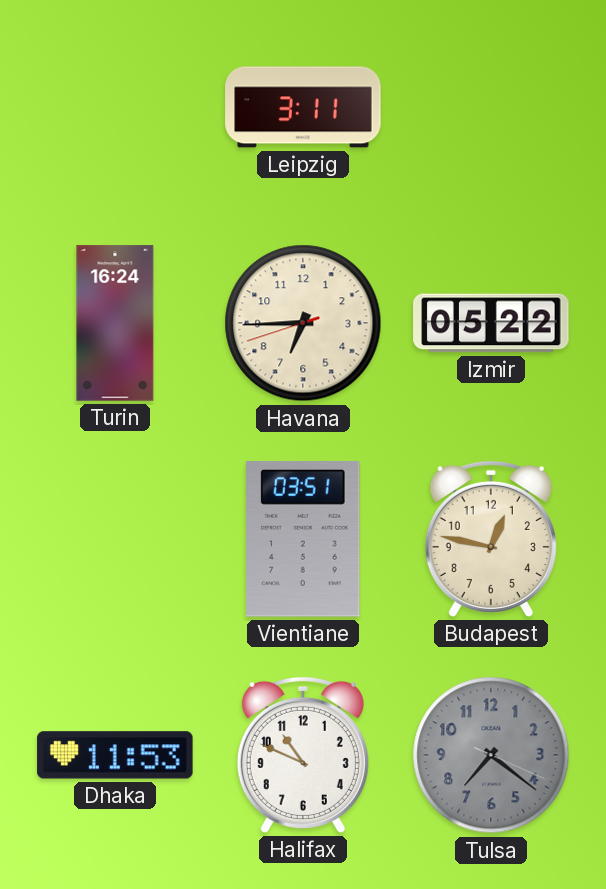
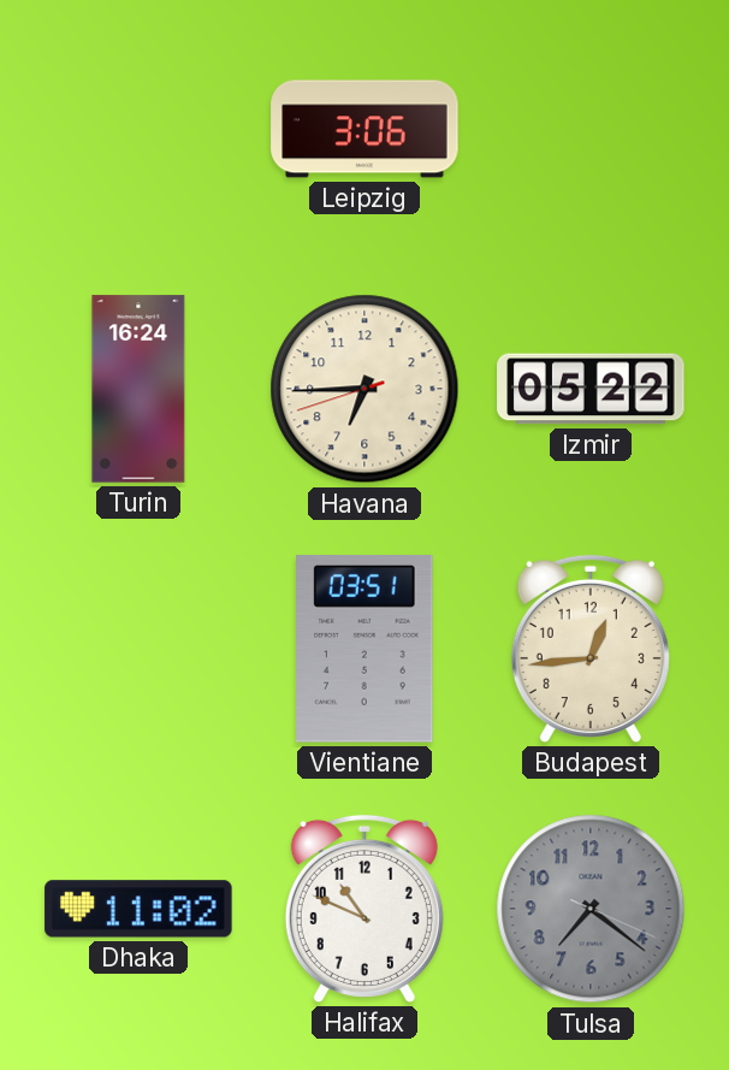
Leipzig: 3:11 -> 3:06 (364, 129)
Budapest: 12:47 -> 12:44 (591, 649)
Dhaka: 11:53 -> 11:02 (138, 909)
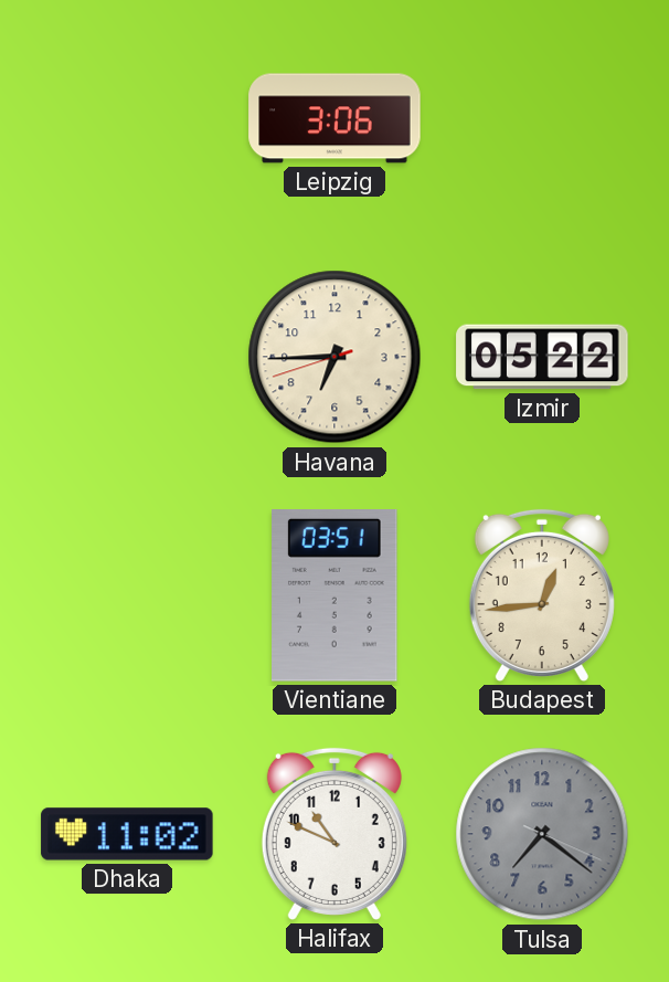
Turin: 16:24 -> none (138, 389)
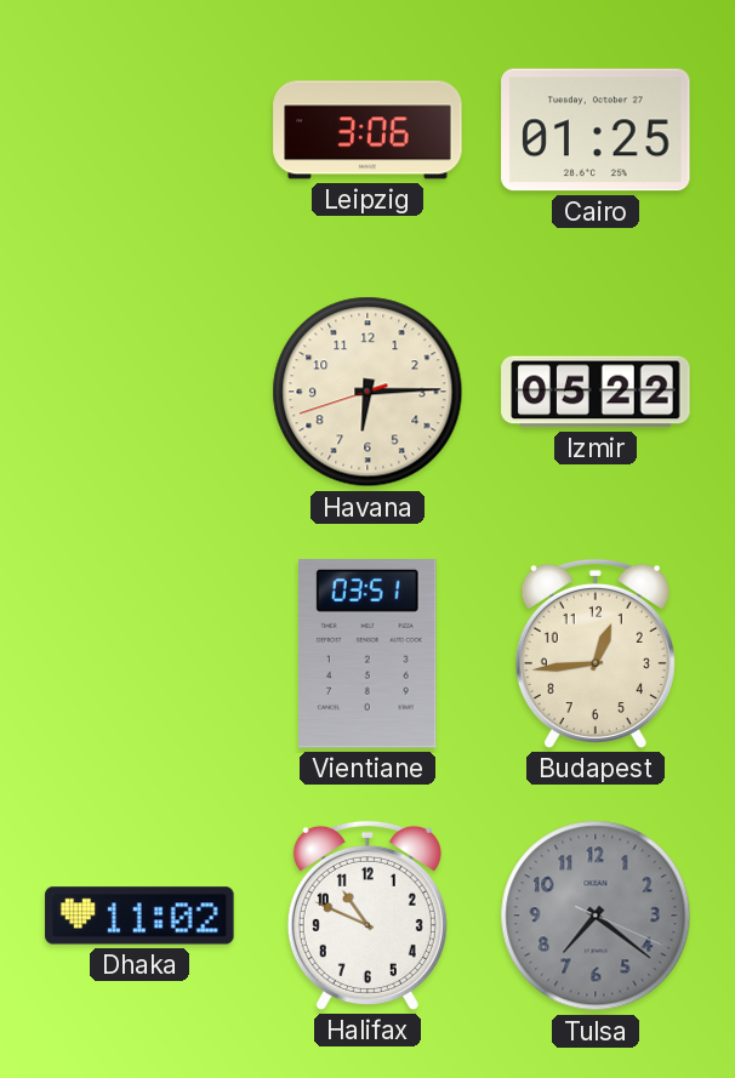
Cairo: none -> 01:25 (596, 130)
Havana: 6:44 -> 6:14 (367, 392)
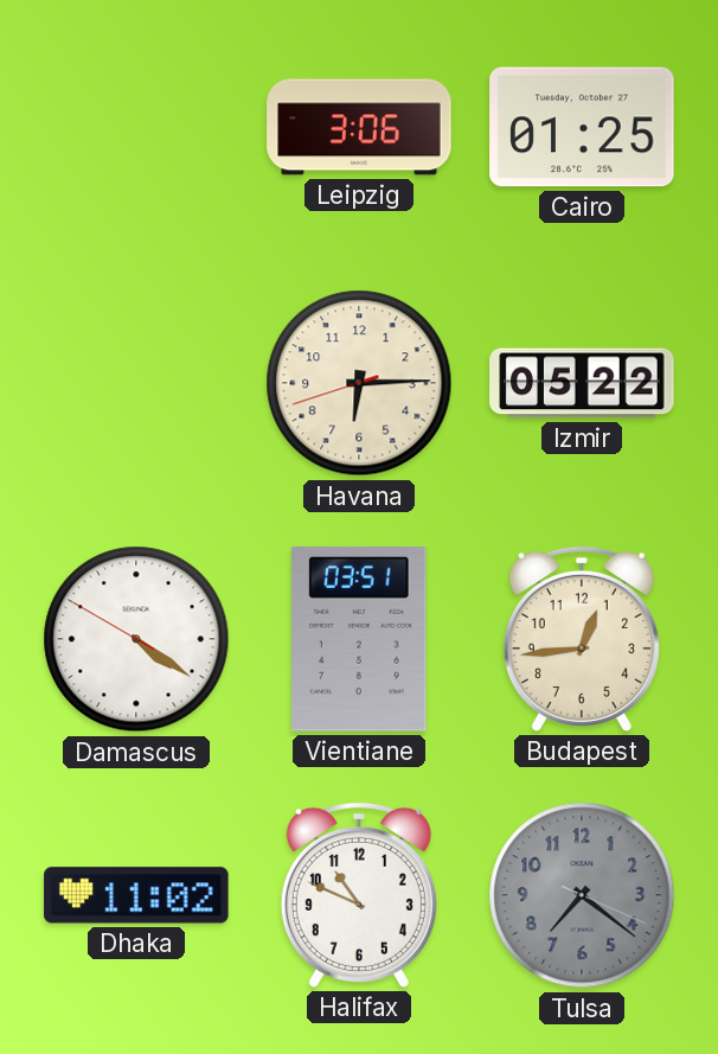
Damascus: none -> 4:20 (136, 639)
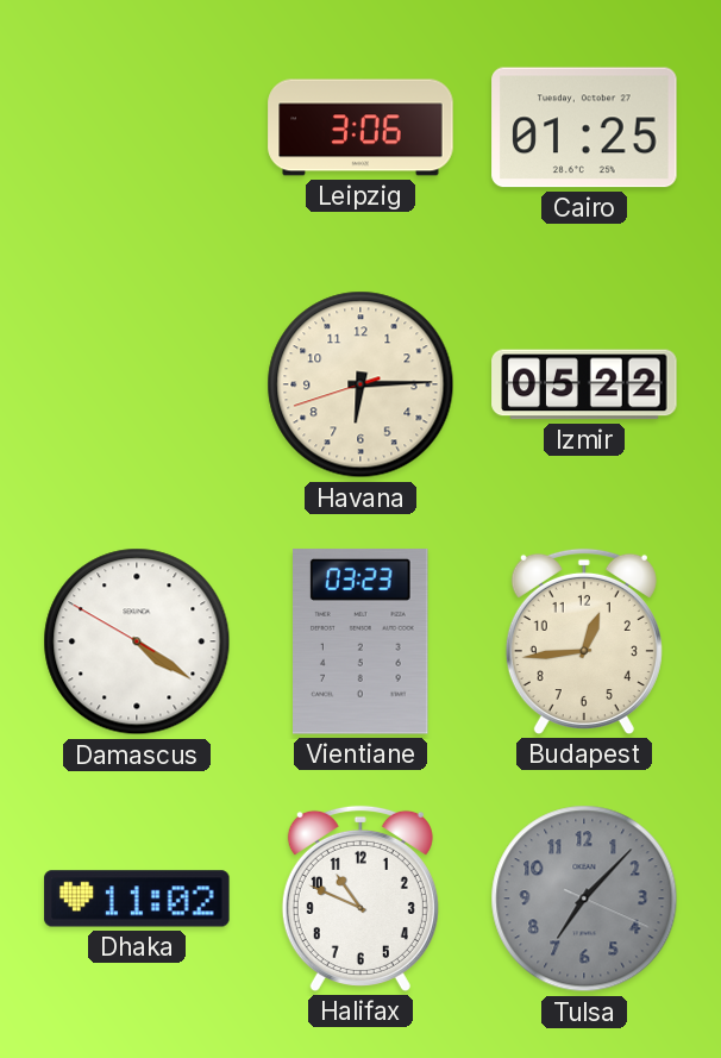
Vientiane: 03:51 -> 03:23 (362, 643)
Tulsa: 7:21 -> 7:07 (584, 899)
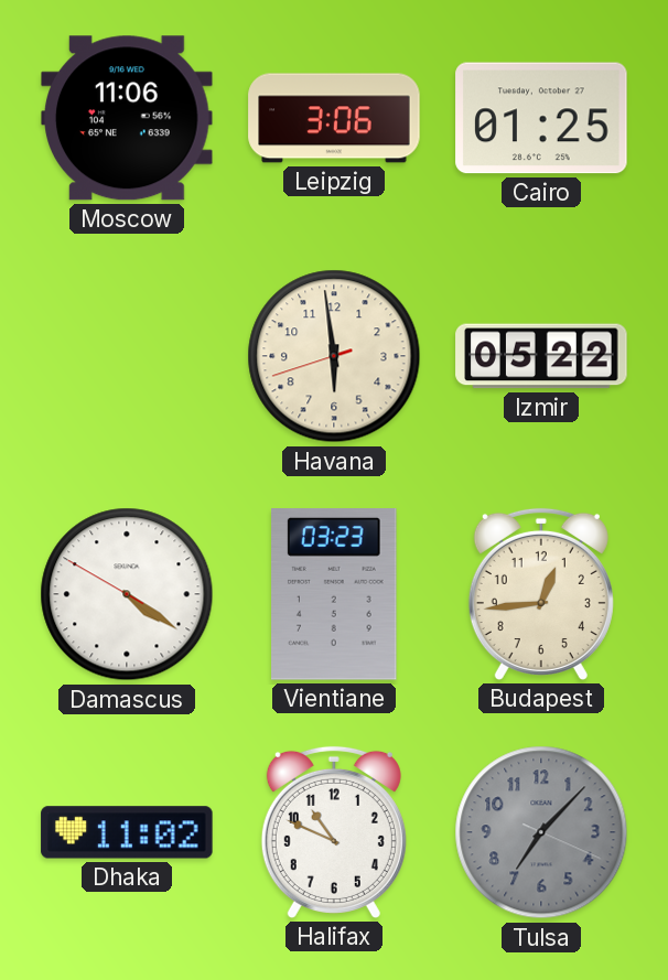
Moscow: none -> 11:06 (127, 118)
Havana: 6:14 -> 5:58 (334, 356)
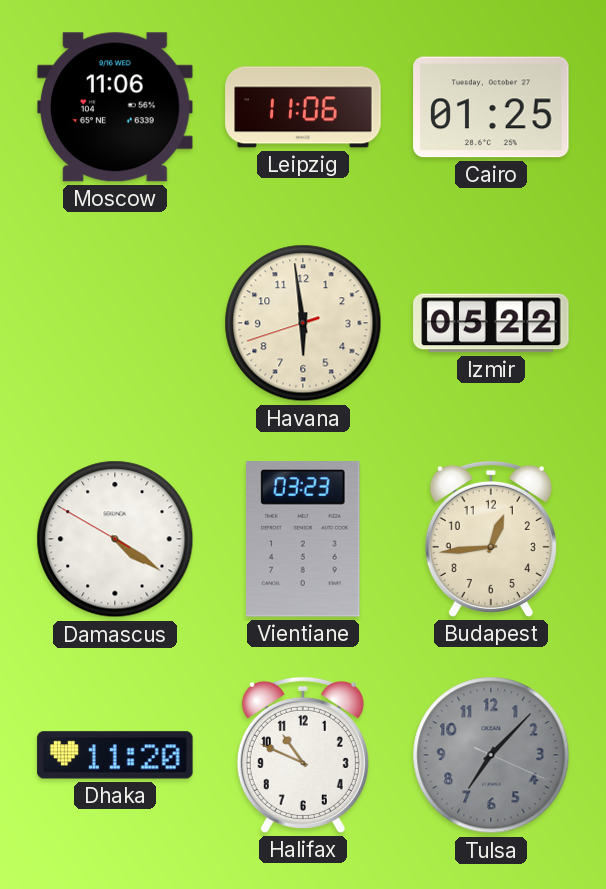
Leipzig: 3:06 -> 11:06 (303, 107)
Dhaka: 11:02 -> 11:20 (115, 755)
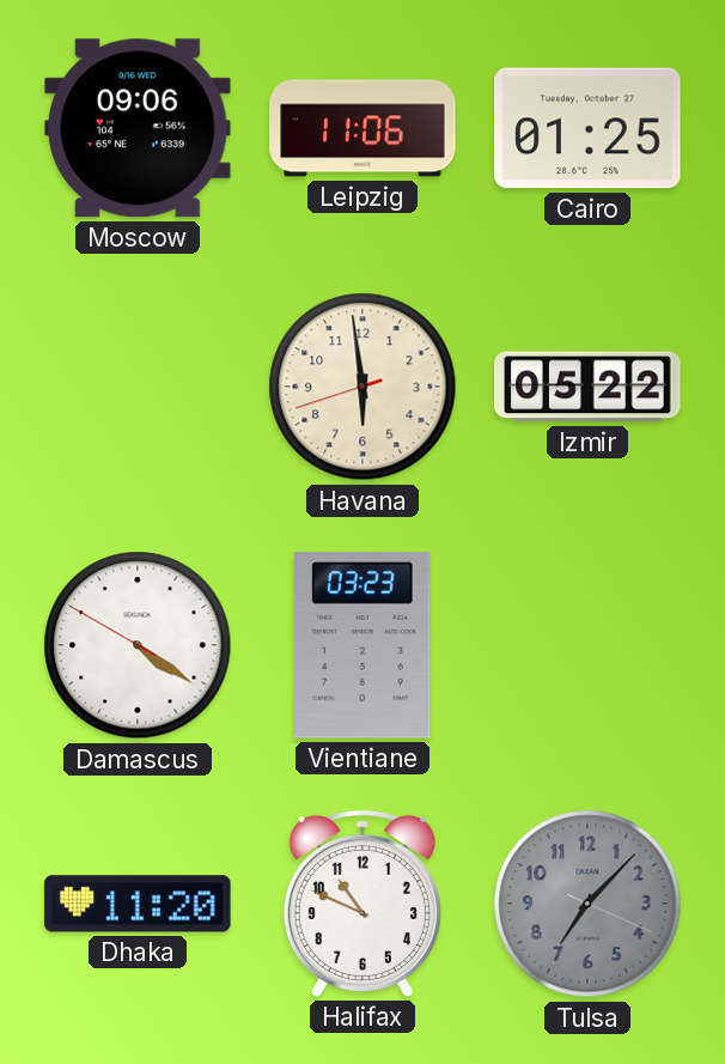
Moscow: 11:06 -> 09:06 (138, 128)
Budapest: 12:44 -> none (491, 539)
